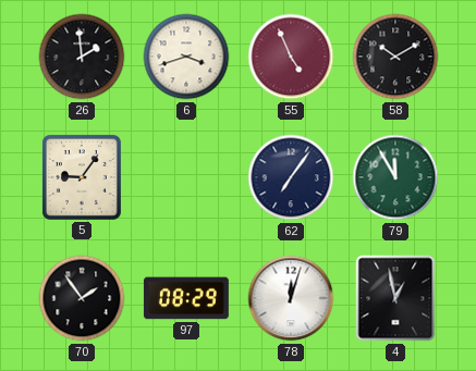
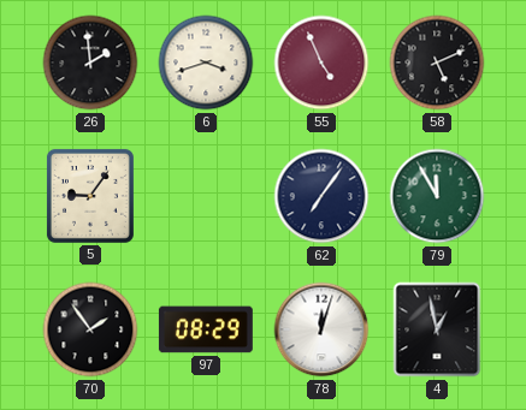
58: 10:10 -> 5:11 (437, 63)
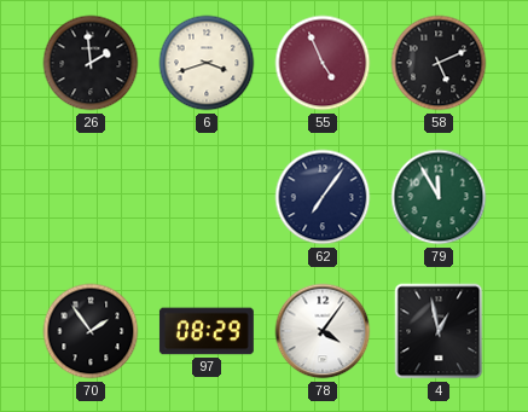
5: 9:06 -> none (90, 196)
78: 12:03 -> 4:06 (323, 331)
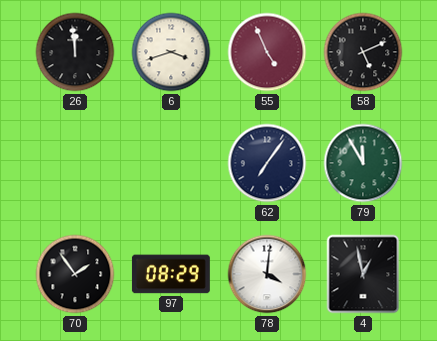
26: 1:59 -> 11:59 (75, 52)
78: 4:06 -> 4:01 (267, 274)
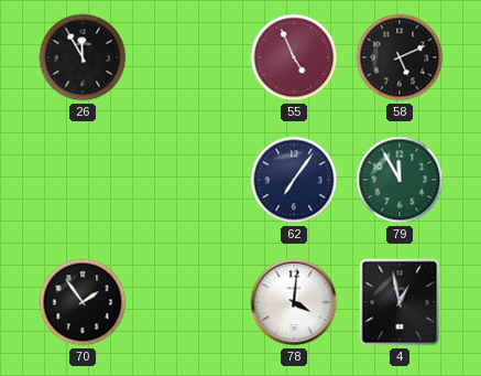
26: 11:59 -> 11:55 (83, 57)
6: 3:42 -> none (171, 52)
97: 08:29 -> none (171, 274)
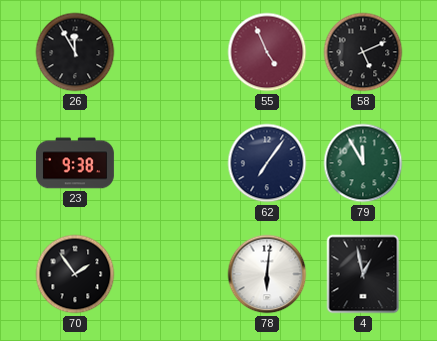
23: none -> 9:38 (75, 163)
78: 4:01 -> 6:01 (267, 274)
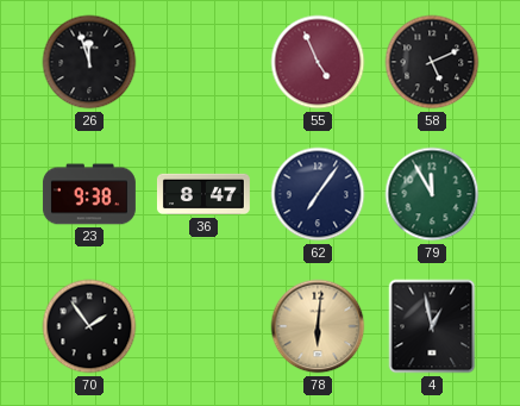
26: 11:55 -> 11:57 (89, 62)
36: none -> 8:47 (203, 194)
78 dial: white -> champagne (318, 326)
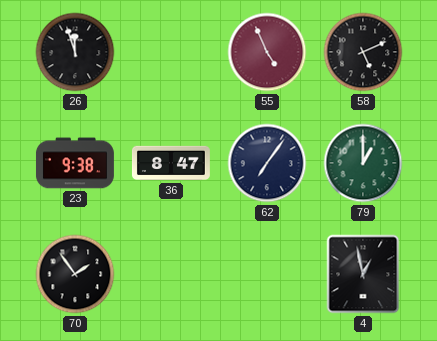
79: 11:55 -> 1:00 (363, 163)
78: 6:01 -> none (318, 326)
